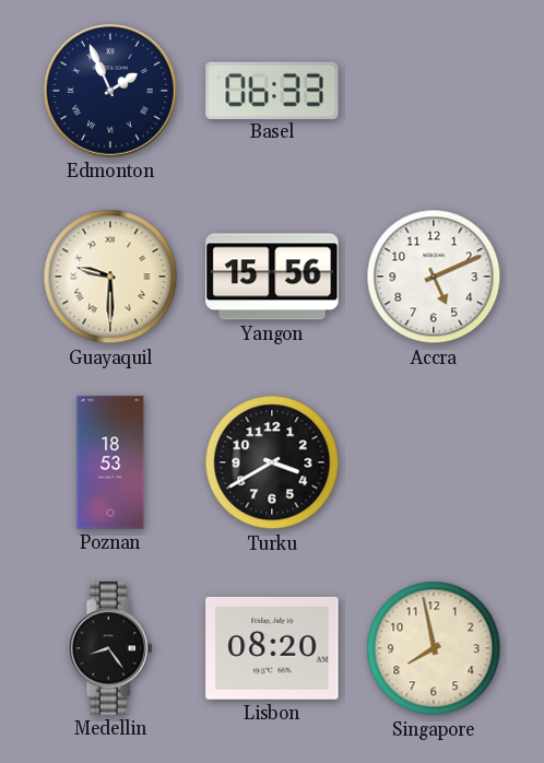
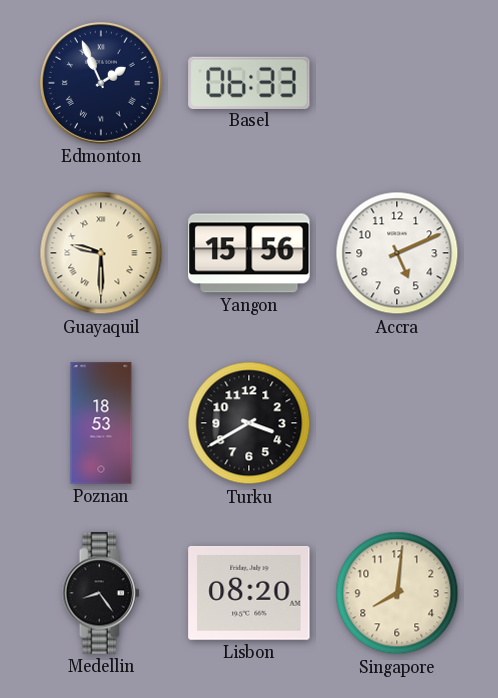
Singapore: 7:58 -> 8:01 (397, 593)
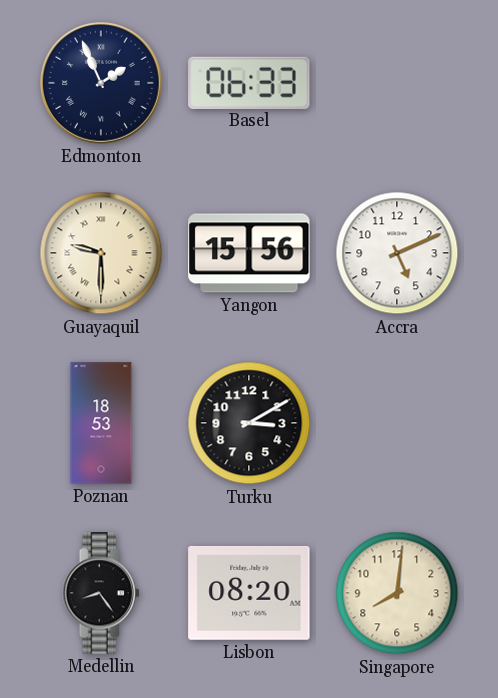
Turku: 3:40 -> 3:10 (249, 423)
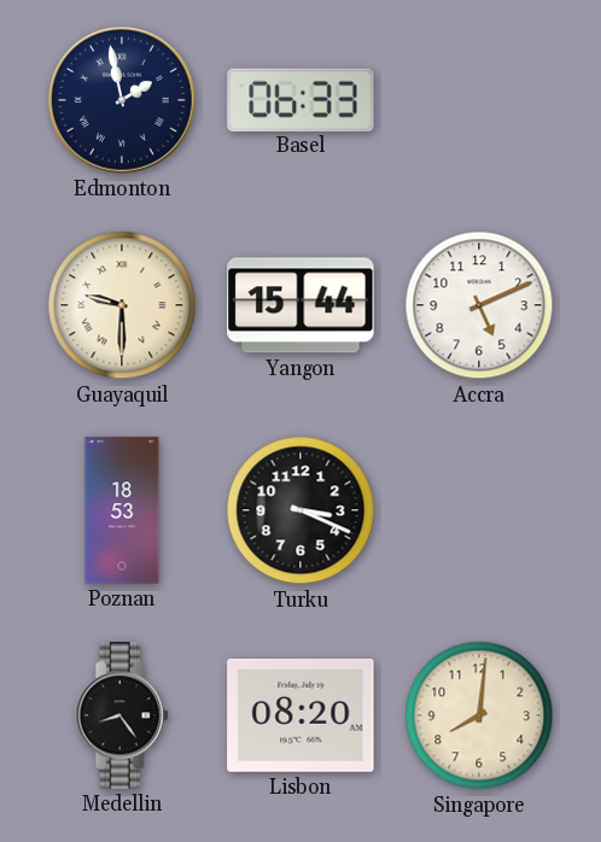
Edmonton: 1:56 -> 1:58 (123, 101)
Yangon: 15:56 -> 15:44 (300, 305)
Turku: 3:10 -> 3:19 (300, 510)
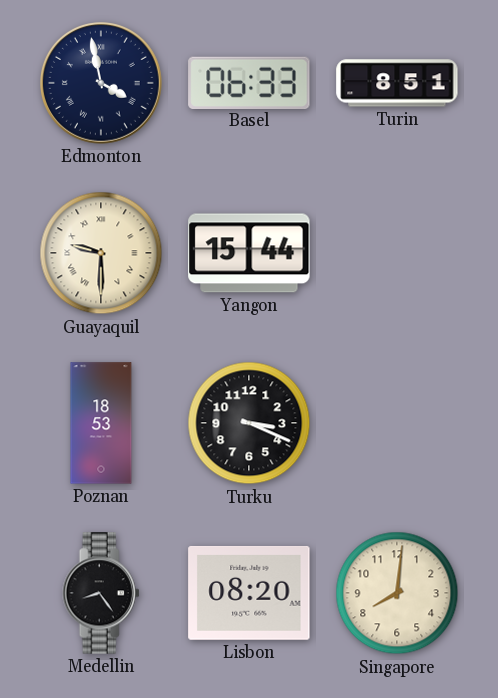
Edmonton: 1:58 -> 3:58 (102, 84)
Turin: none -> 8:51 (397, 83)
Accra: 5:11 -> none (479, 305)
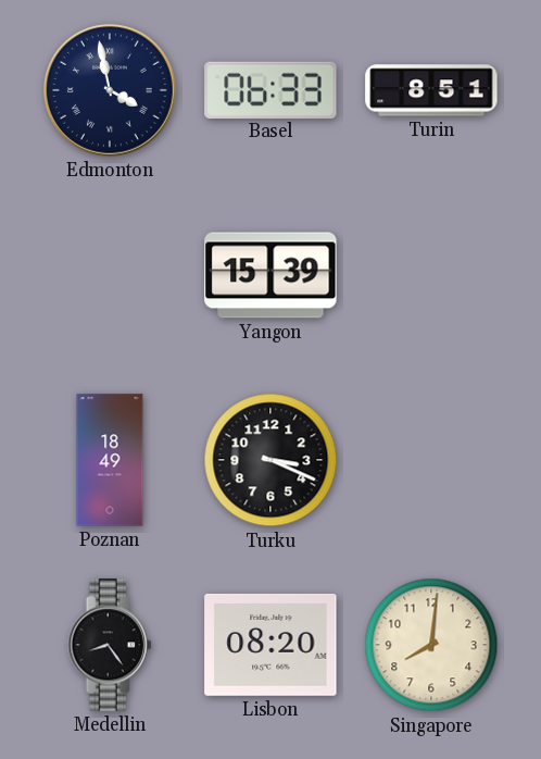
Guayaquil: 9:30 -> none (101, 253)
Yangon: 15:44 -> 15:39 (270, 275)
Poznan: 18:53 -> 18:49 (110, 460)
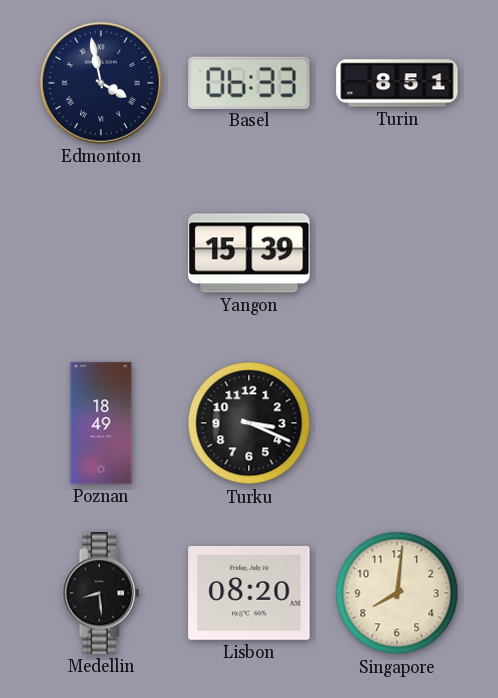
Medellin: 8:24 -> 8:29 (101, 593)
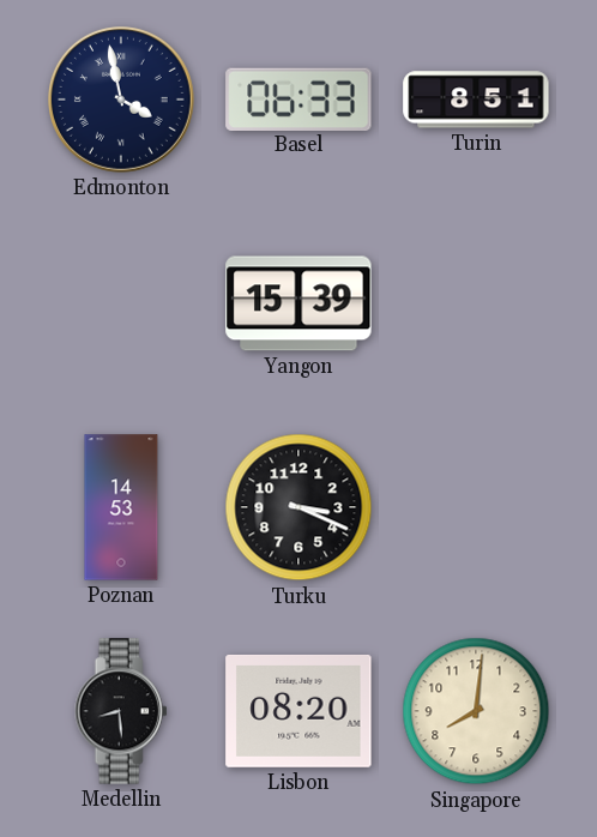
Poznan: 18:49 -> 14:53 (121, 507)
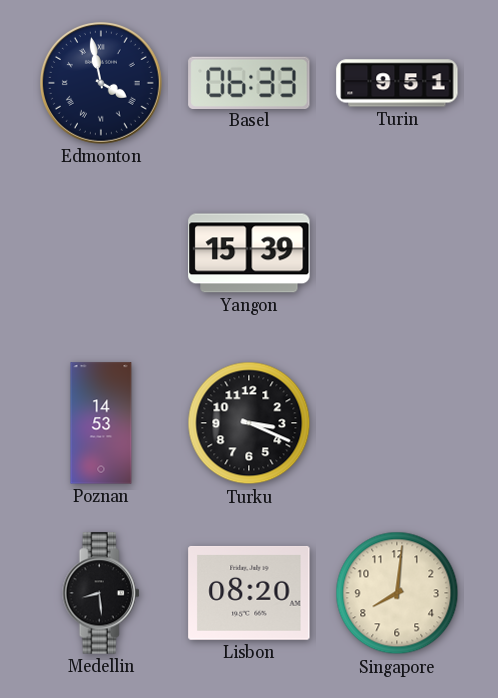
Turin: 8:51 -> 9:51 (397, 83)
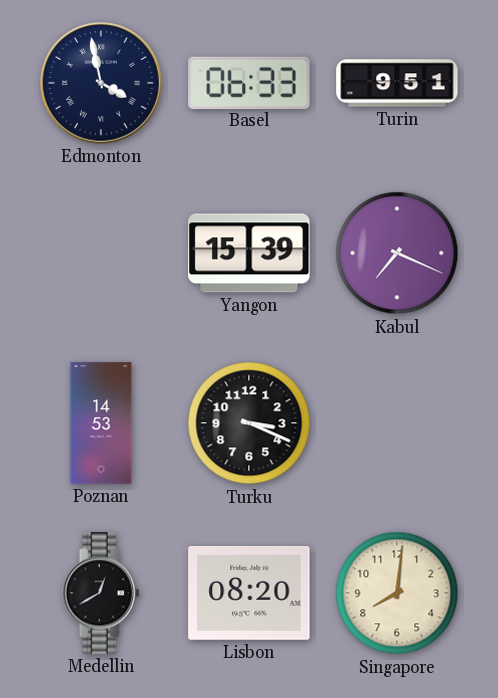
Kabul: none -> 7:19 (397, 253)
Medellin: 8:29 -> 12:40 (101, 593)
